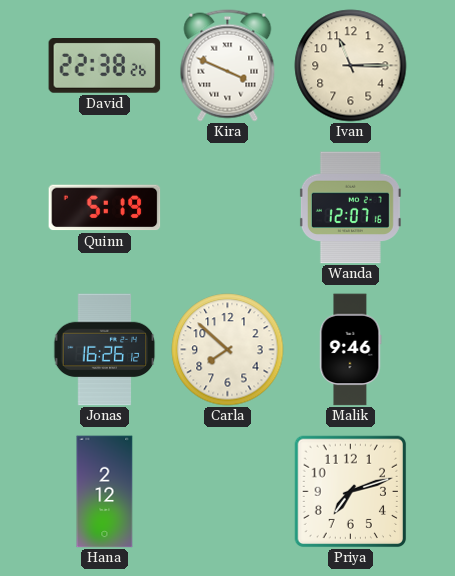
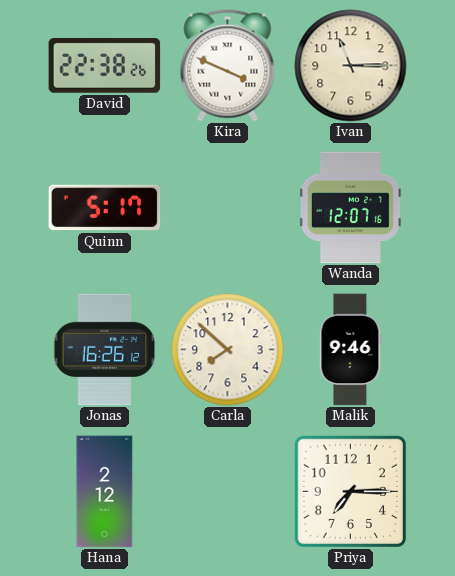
Quinn: 5:19 -> 5:17 (105, 208)
Priya: 7:12 -> 7:15 (350, 492)
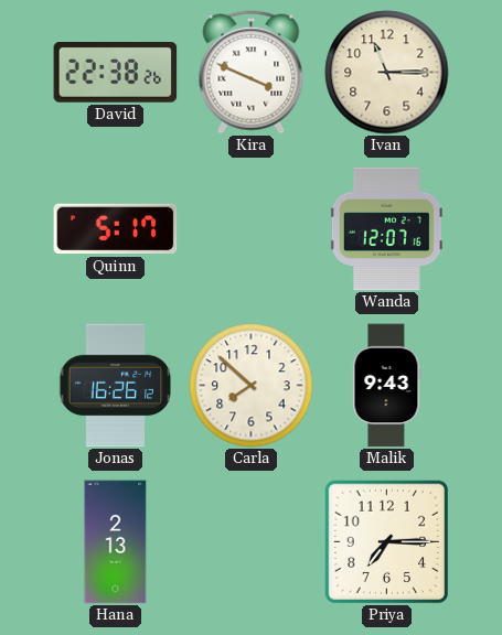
Malik: 9:46 -> 9:43 (386, 386)
Hana: 2:12 -> 2:13 (116, 542)
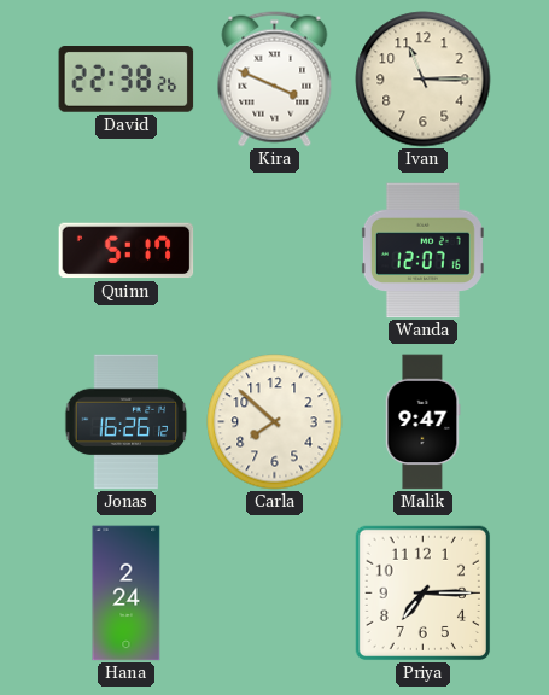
Malik: 9:43 -> 9:47 (422, 422)
Hana: 2:13 -> 2:24 (127, 594)
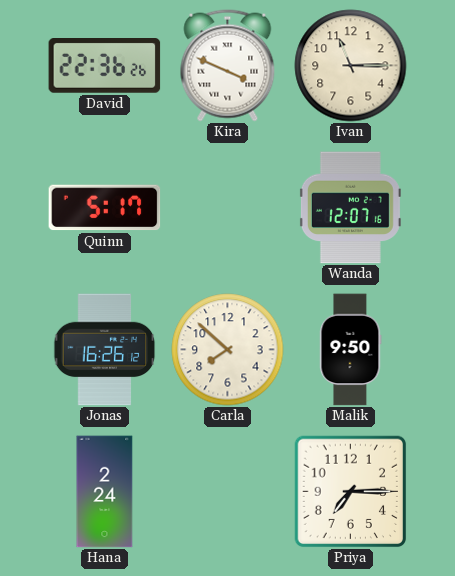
David: 22:38 -> 22:36 (105, 66)
Malik: 9:47 -> 9:50 (350, 350)
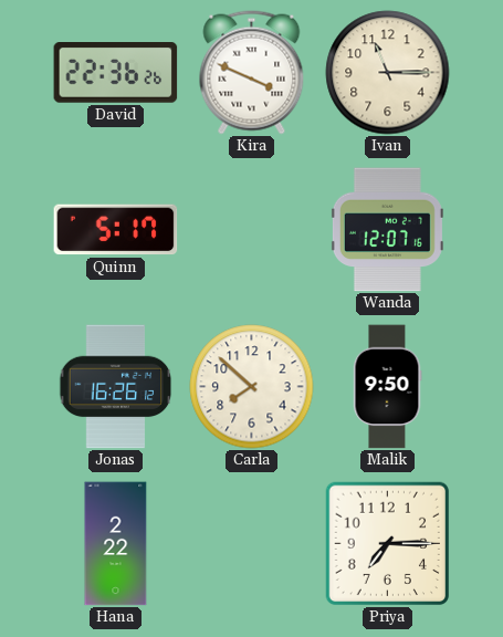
Hana: 2:24 -> 2:22 (116, 544)
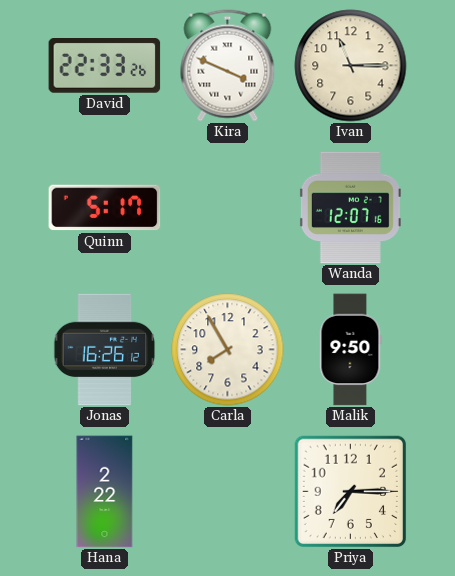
David: 22:36 -> 22:33 (105, 66)
Carla: 7:52 -> 7:55 (228, 350)
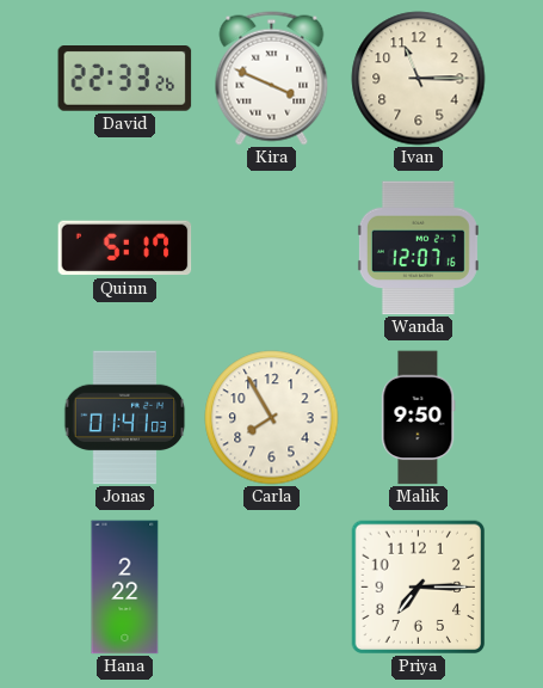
Jonas: 16:26 -> 01:41 (125, 418)
